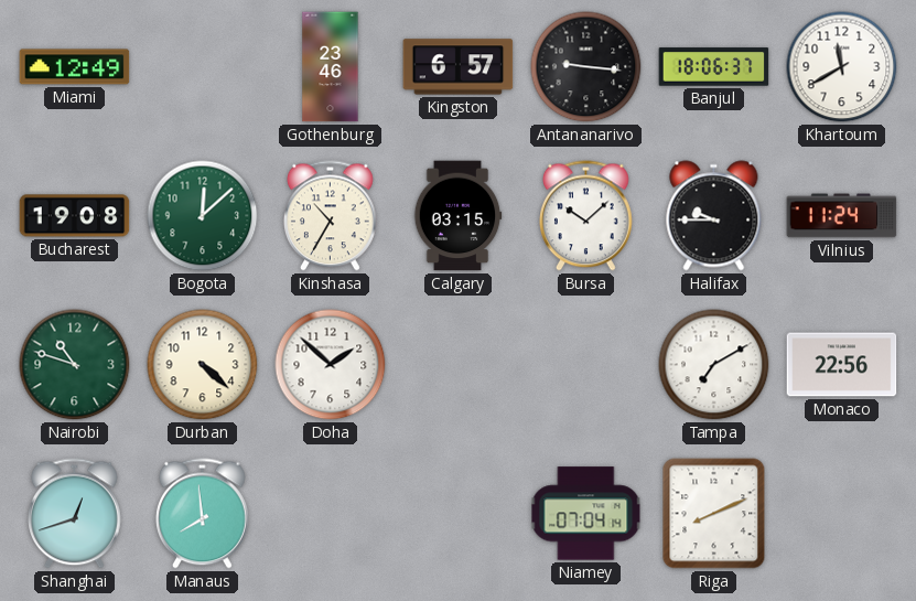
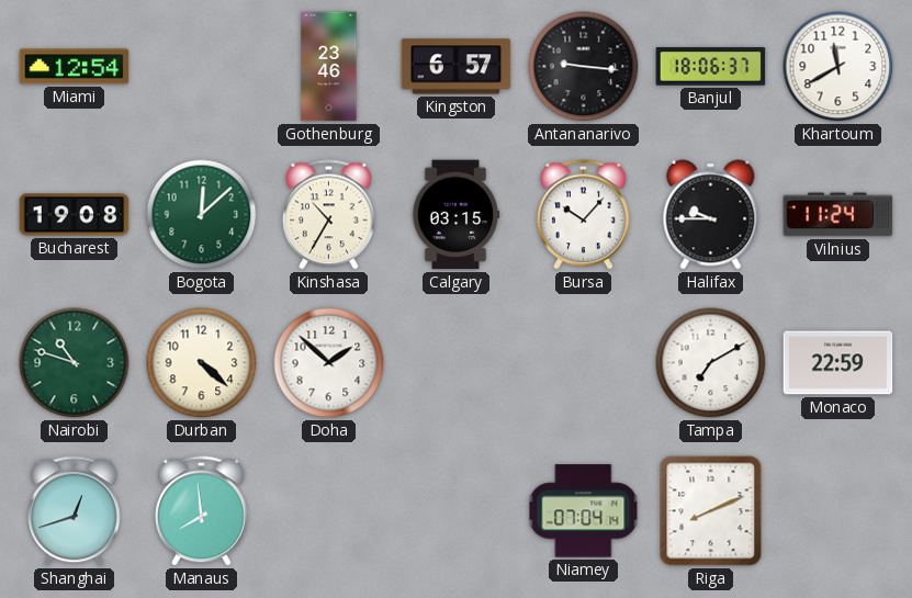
Miami: 12:49 -> 12:54 (75, 67)
Bursa: 10:08 -> 10:07 (584, 215)
Monaco: 22:56 -> 22:59 (838, 363)
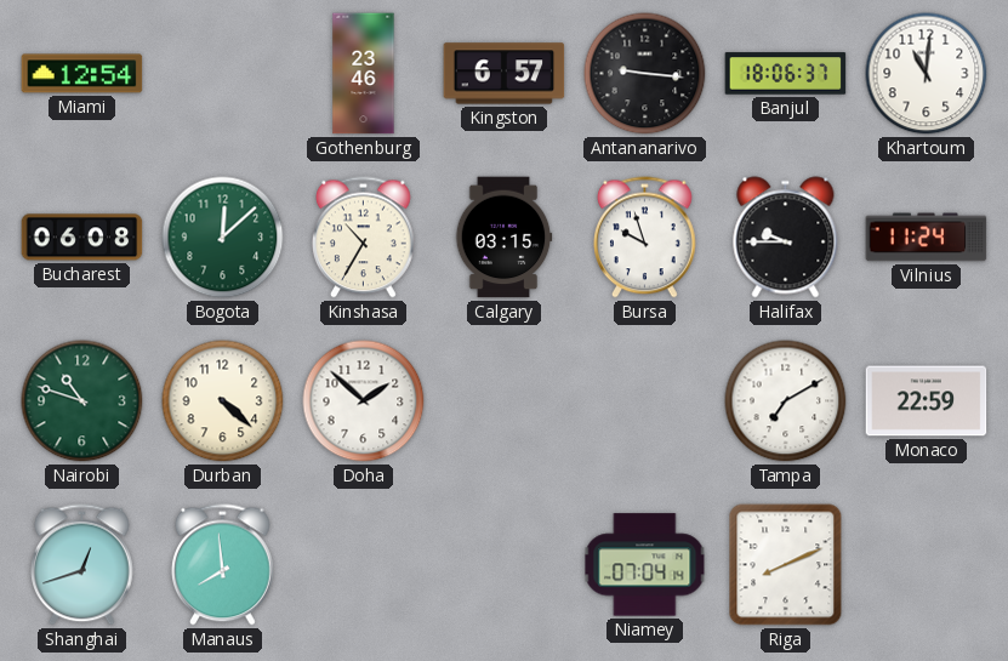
Khartoum: 11:40 -> 11:01 (927, 74)
Bucharest: 19:08 -> 06:08 (82, 238)
Bursa: 10:07 -> 9:57 (645, 238)
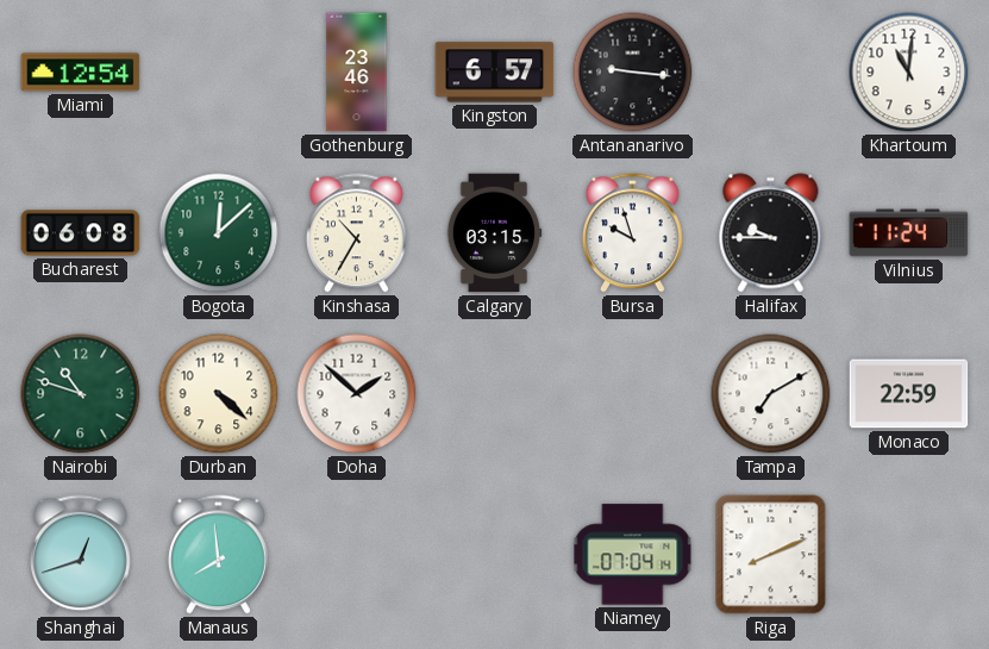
Banjul: 18:06 -> none (786, 74)
